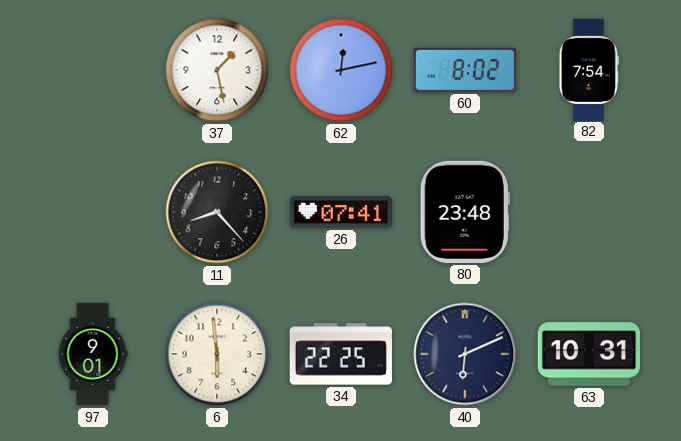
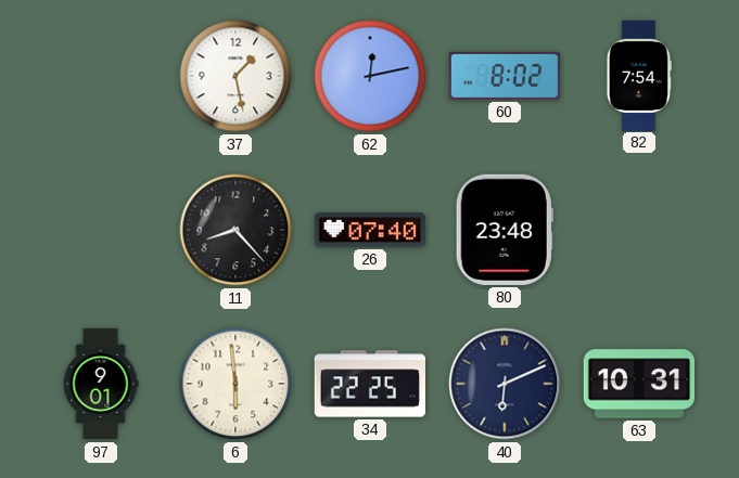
26: 07:41 -> 07:40 (370, 230)
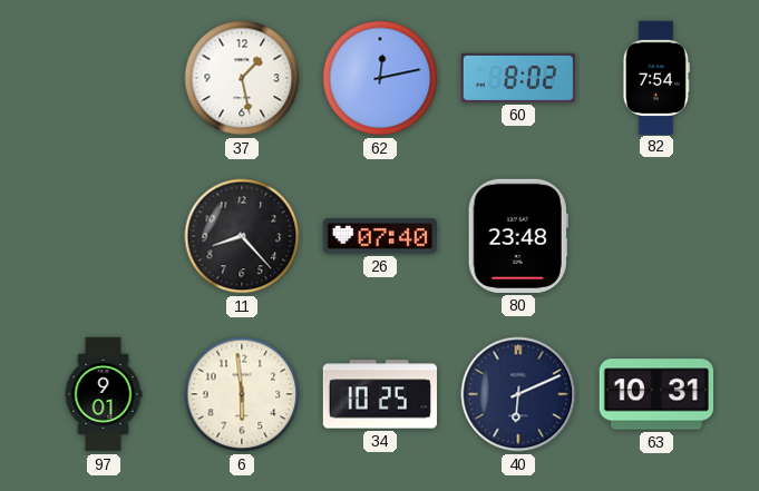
34: 22:25 -> 10:25 (379, 394)
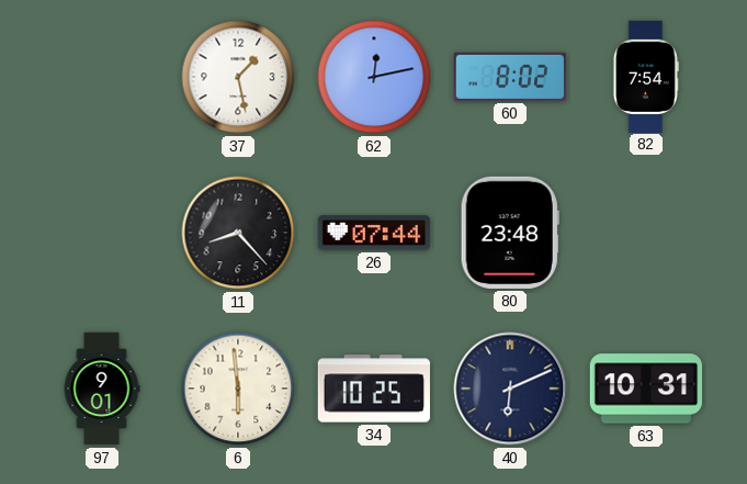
26: 07:40 -> 07:44 (374, 233)
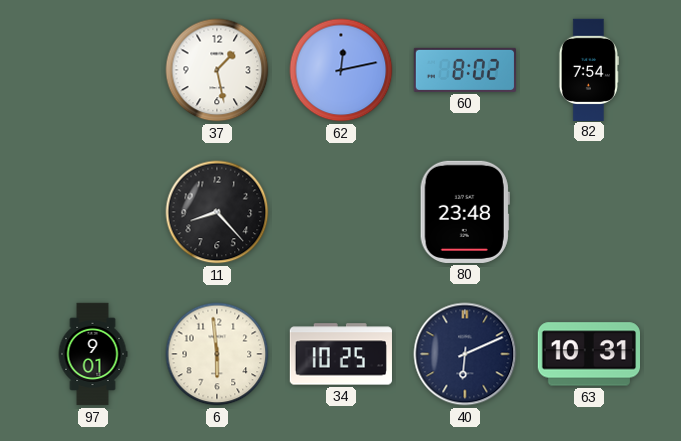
26: 07:44 -> none (374, 233)
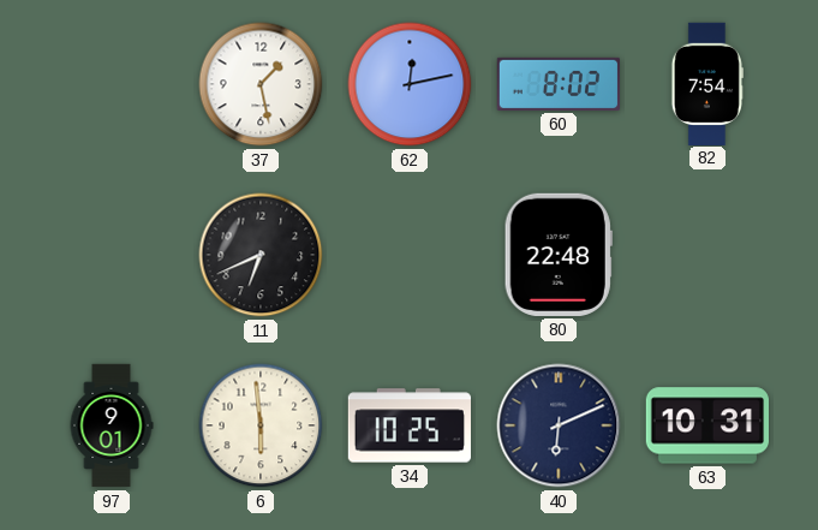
11: 8:23 -> 6:41 (261, 255)
80: 23:48 -> 22:48 (559, 255)
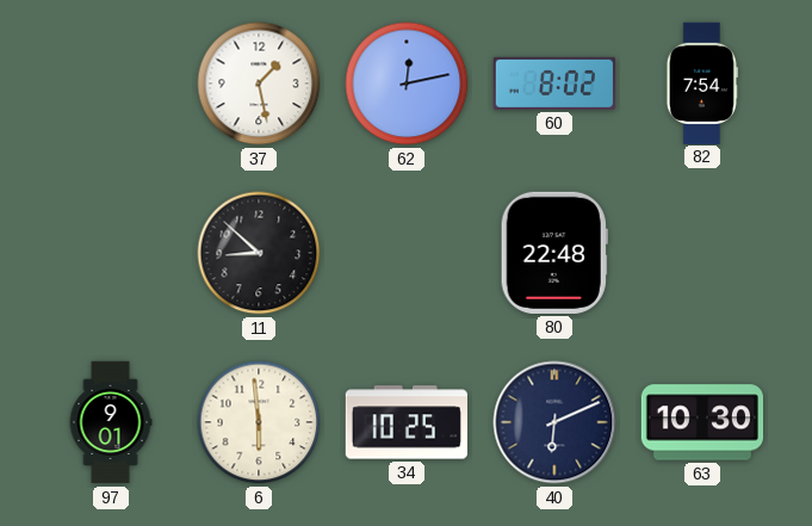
11: 6:41 -> 8:52 (259, 253)
63: 10:31 -> 10:30 (701, 422)
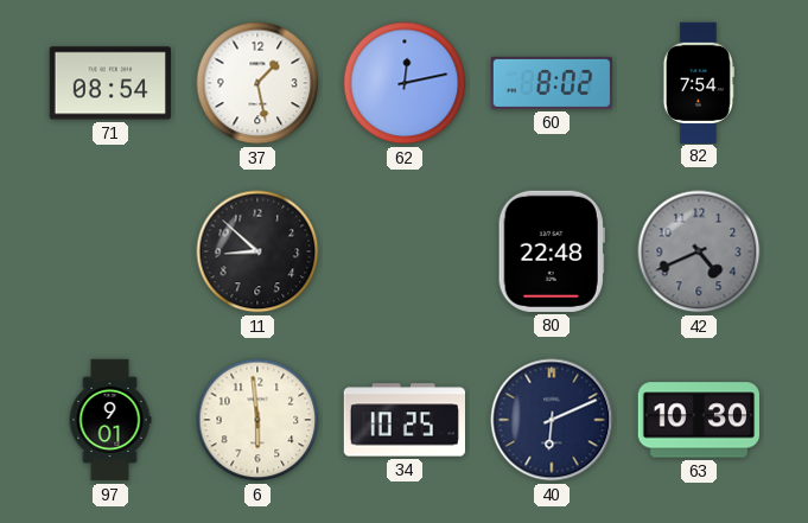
71: none -> 08:54 (110, 83)
42: none -> 4:41 (699, 251)
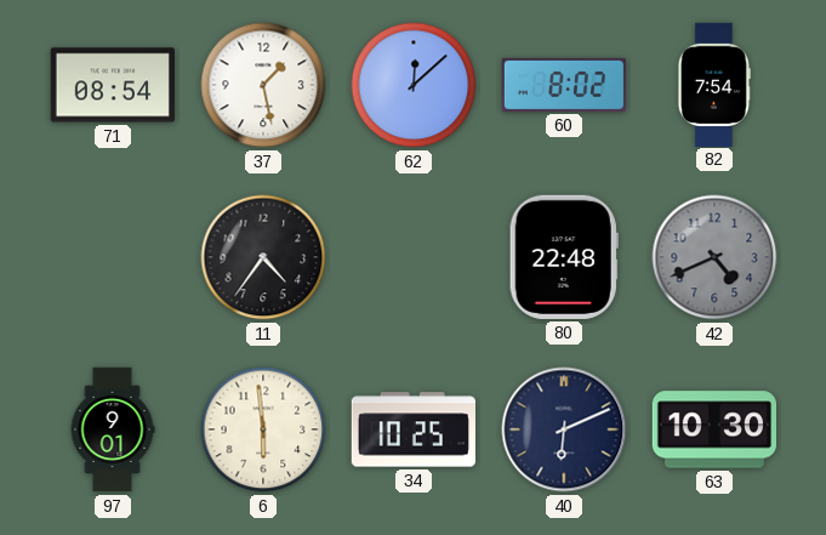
62: 12:13 -> 12:08 (414, 85)
11: 8:52 -> 4:36 (263, 257)
